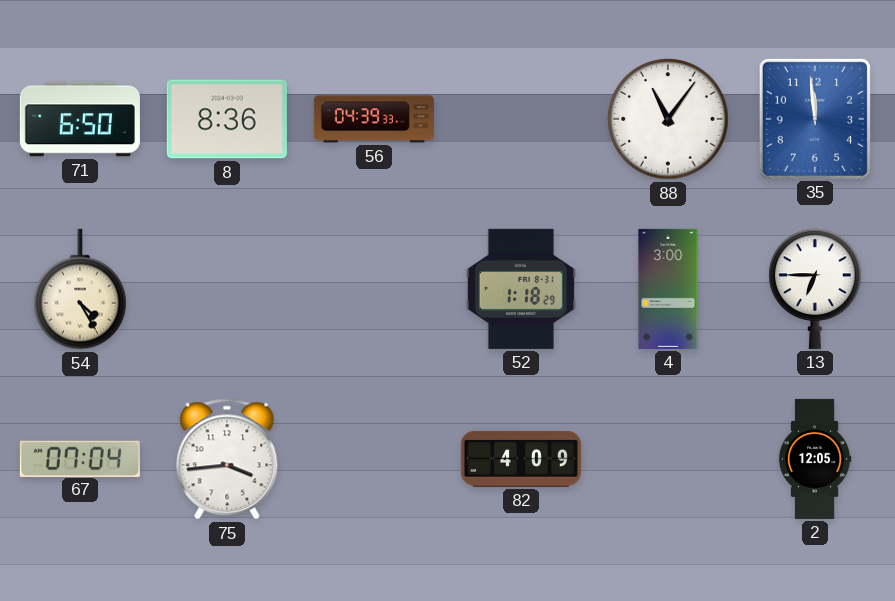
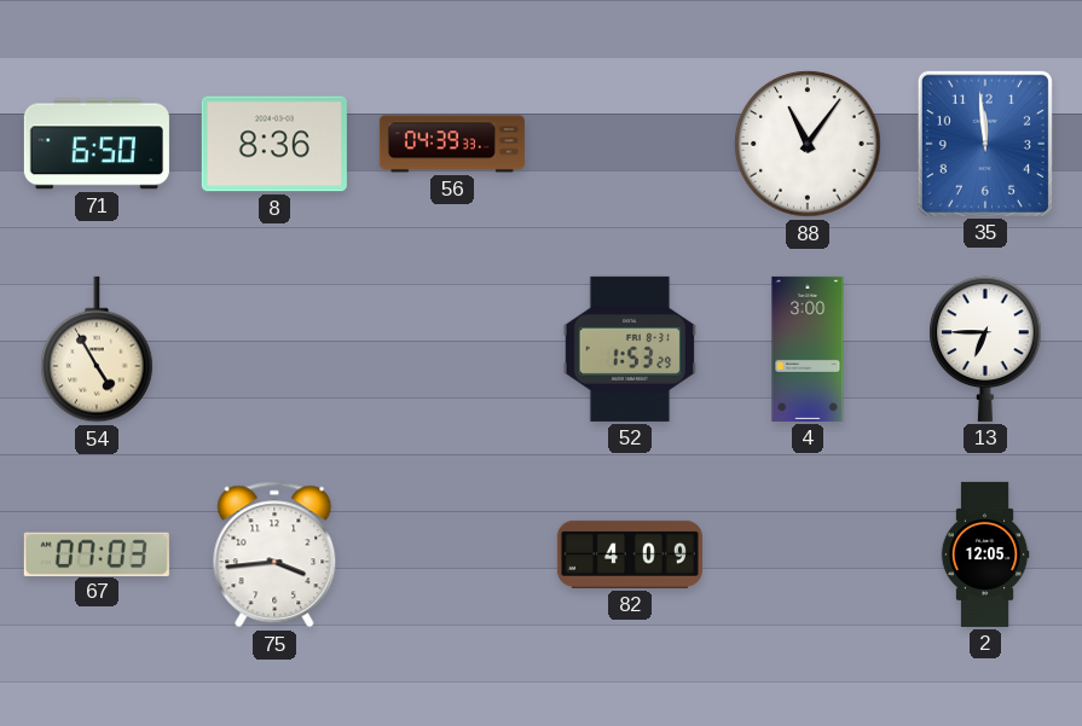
54: 4:25 -> 4:55 (97, 349)
52: 1:18 -> 1:53 (630, 349)
67: 07:04 -> 07:03 (97, 553)
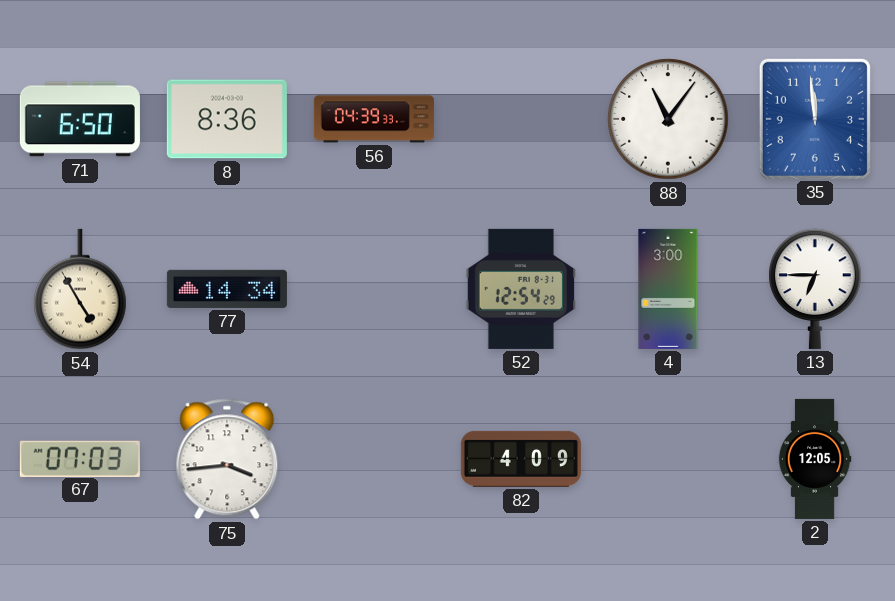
77: none -> 14:34 (227, 289)
52: 1:53 -> 12:54 (521, 289)
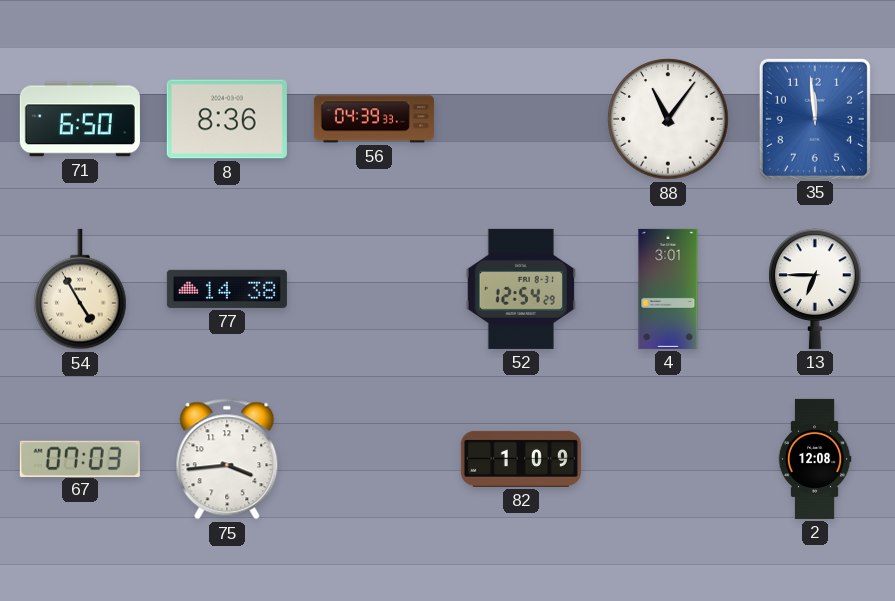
77: 14:34 -> 14:38 (227, 289)
4: 3:00 -> 3:01 (668, 289)
82: 4:09 -> 1:09 (521, 459)
2: 12:05 -> 12:08 (815, 459)
